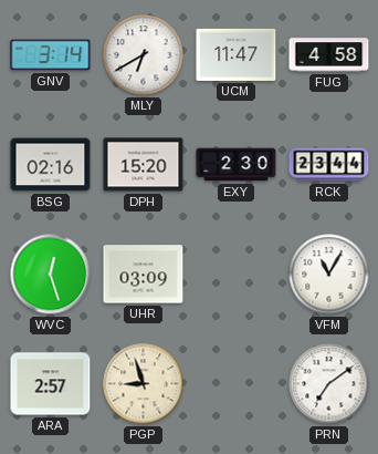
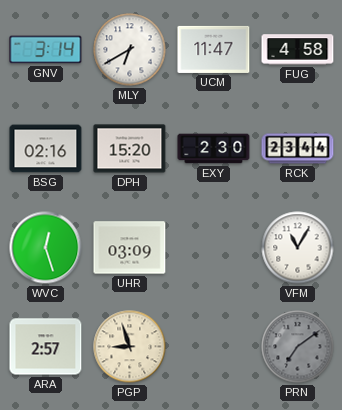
PRN dial: white -> grey (298, 347)
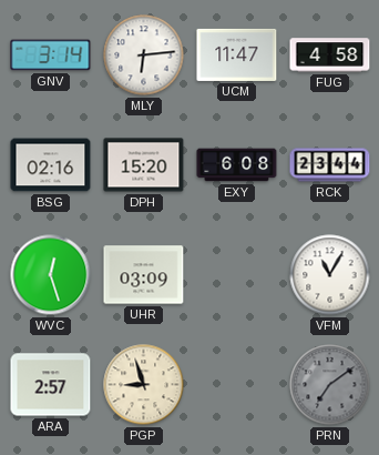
MLY: 6:40 -> 6:14 (144, 55)
EXY: 2:30 -> 6:08 (237, 165)
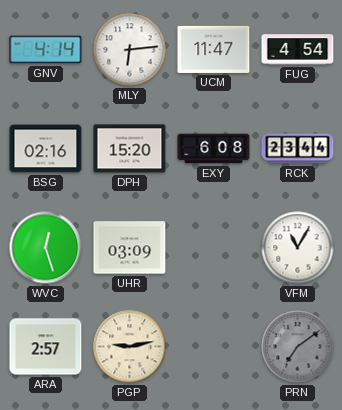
GNV: 3:14 -> 4:14 (46, 50)
FUG: 4:58 -> 4:54 (298, 50)
PGP: 8:57 -> 9:13 (130, 347)
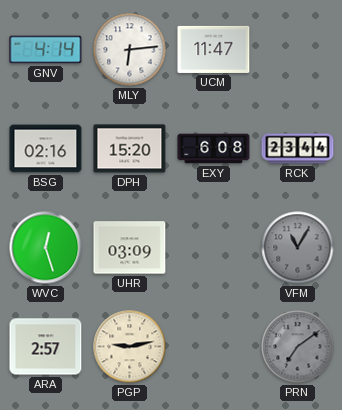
FUG: 4:54 -> none (298, 50)
VFM dial: white -> grey (298, 248)
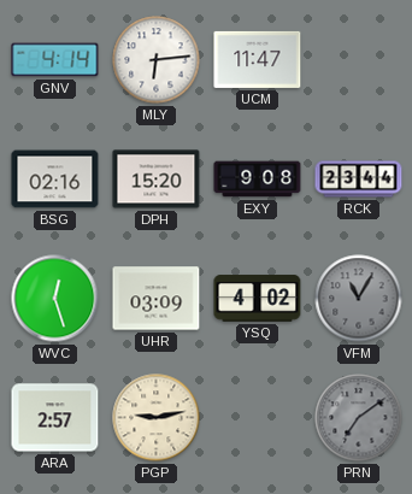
EXY: 6:08 -> 9:08 (258, 180)
YSQ: none -> 4:02 (258, 299)
